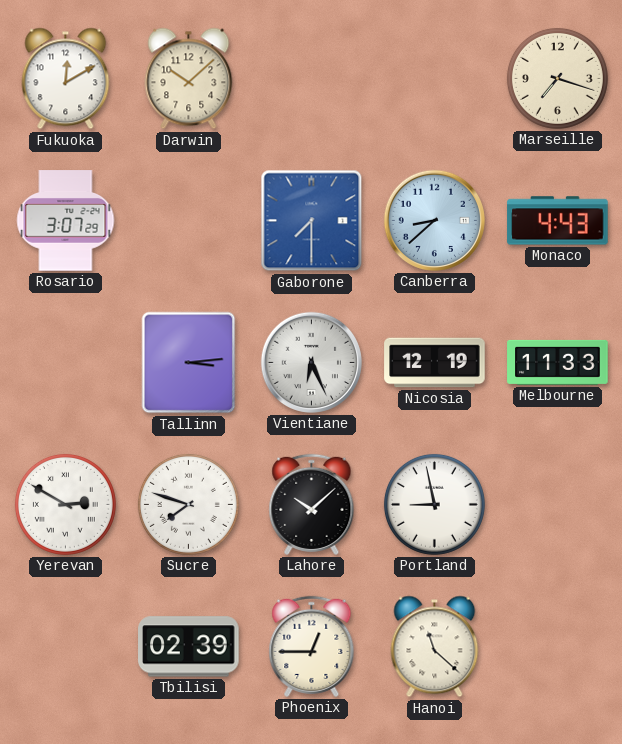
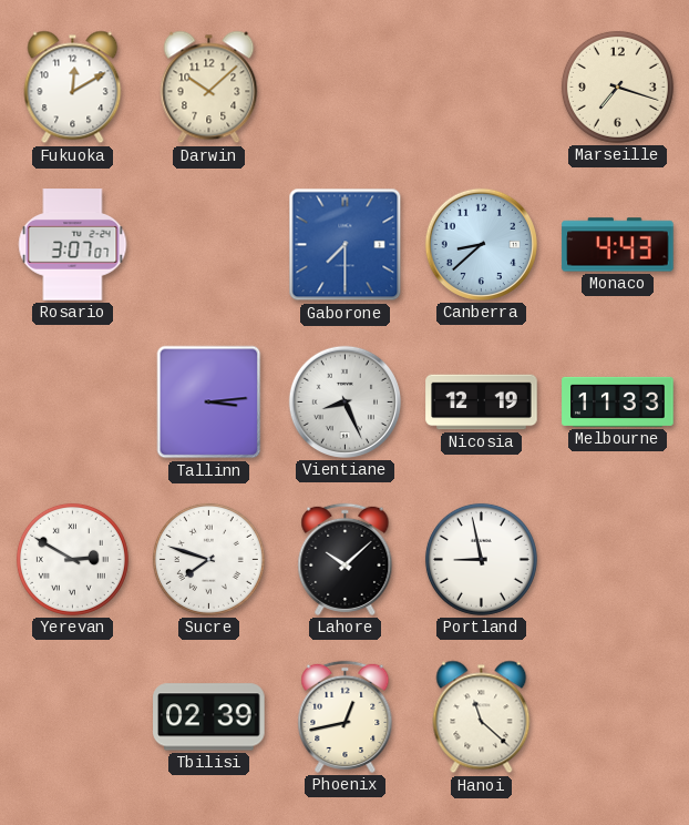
Rosario: 3:07:29 -> 3:07:07 (73, 245)
Vientiane: 6:26 -> 8:26 (344, 401)
Phoenix: 12:45 -> 12:43 (346, 716)
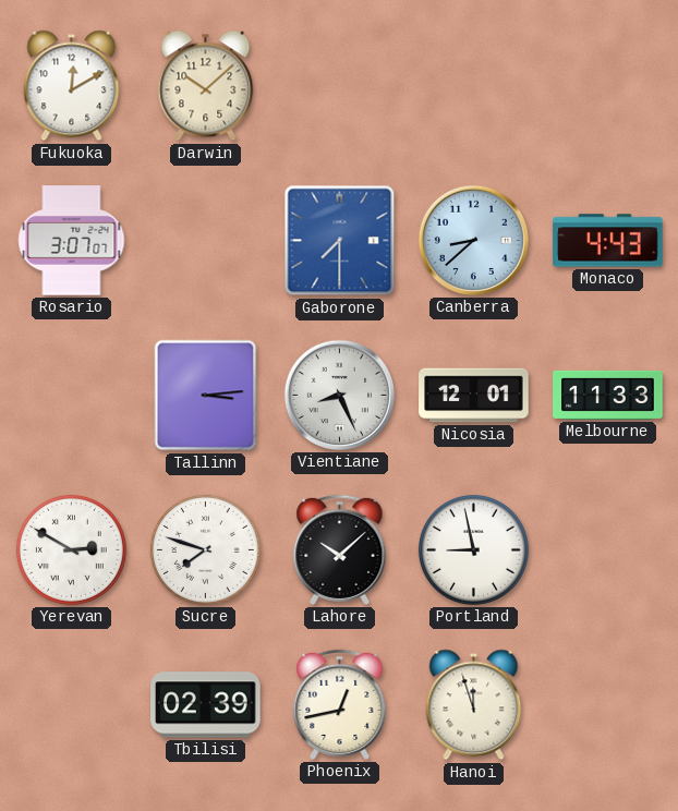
Marseille: 7:18 -> none (617, 86)
Nicosia: 12:19 -> 12:01 (474, 396)
Hanoi: 11:22 -> 11:57 (474, 705)
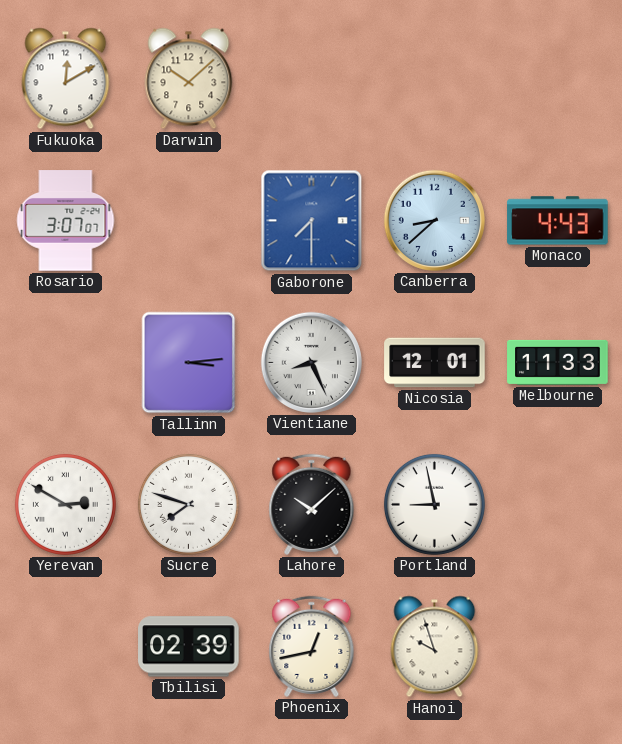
Hanoi: 11:57 -> 9:57 (435, 647)
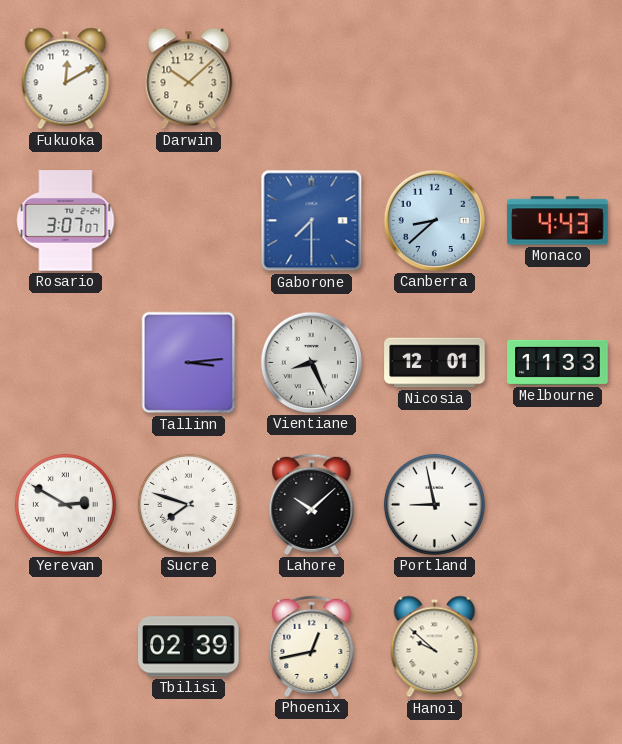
Hanoi: 9:57 -> 9:52 (435, 647)
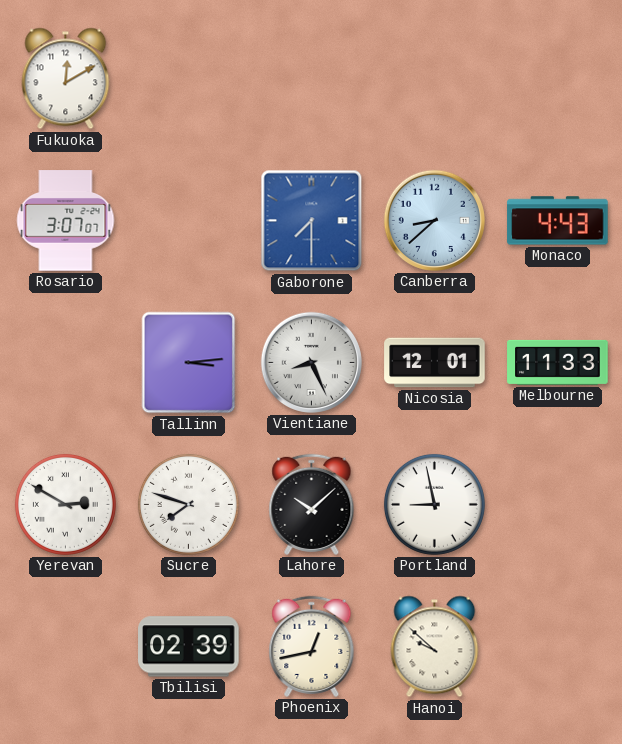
Darwin: 10:08 -> none (189, 79)
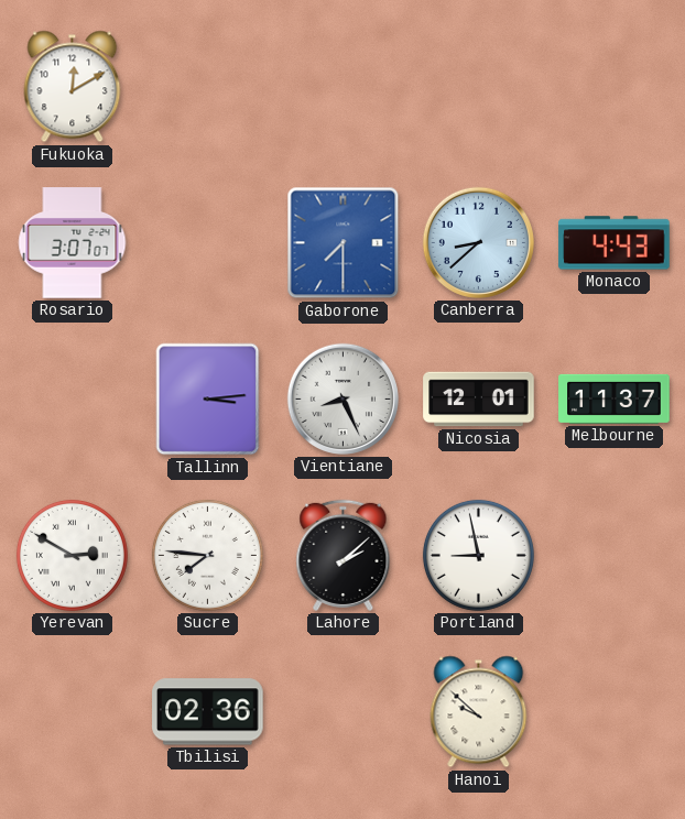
Melbourne: 11:33 -> 11:37 (615, 398)
Sucre: 7:48 -> 7:46 (207, 555)
Lahore: 10:08 -> 2:08 (344, 555)
Tbilisi: 02:39 -> 02:36 (208, 712)
Phoenix: 12:43 -> none (312, 646)
